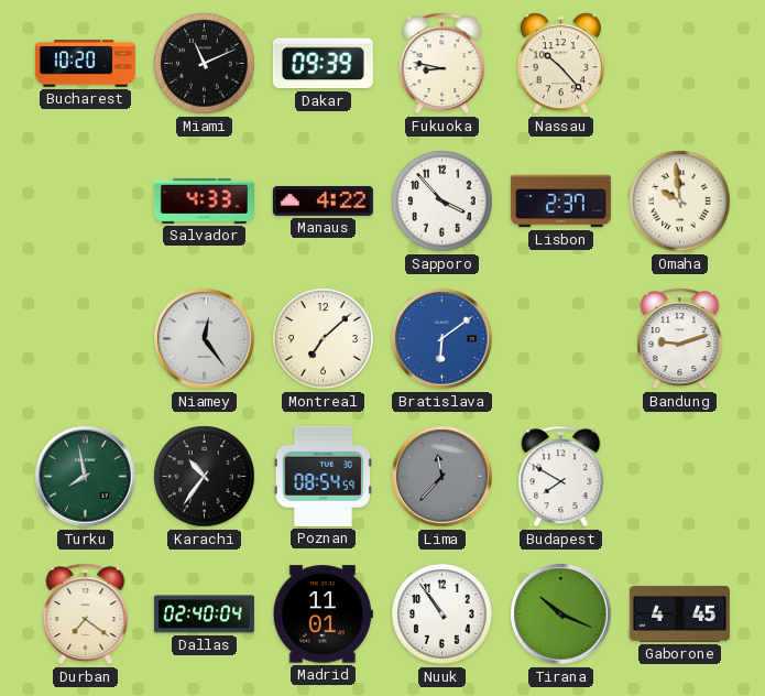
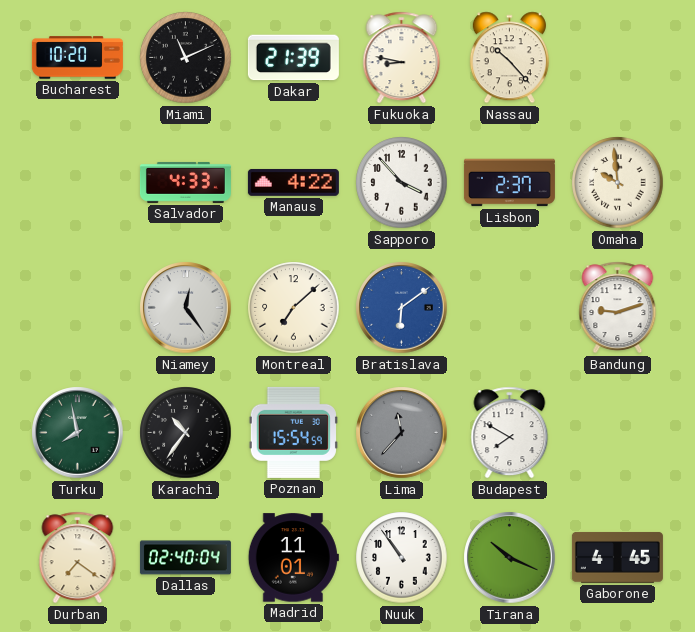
Dakar: 09:39 -> 21:39 (293, 58)
Poznan: 08:54 -> 15:54 (293, 432)
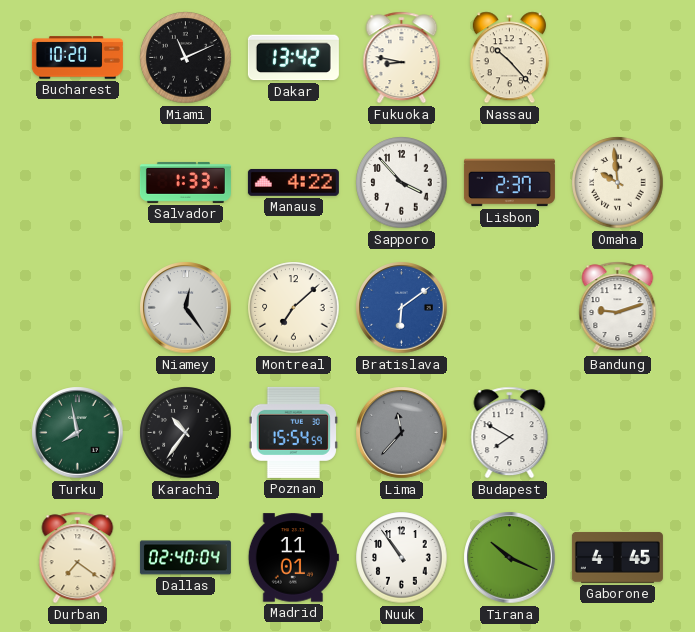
Dakar: 21:39 -> 13:42 (293, 58)
Salvador: 4:33 -> 1:33 (185, 182)
